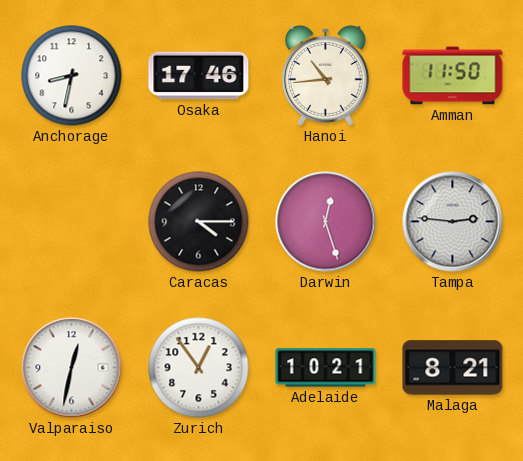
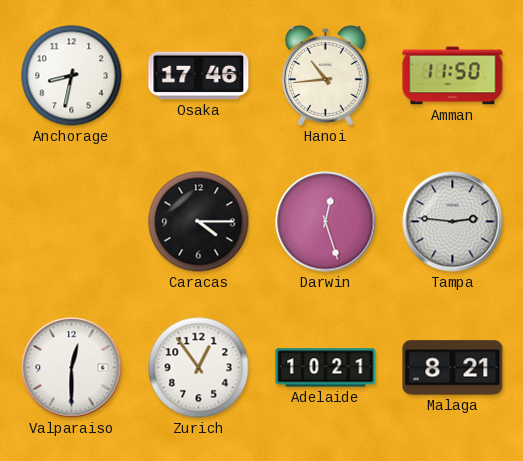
Valparaiso: 12:32 -> 12:30 (72, 368)
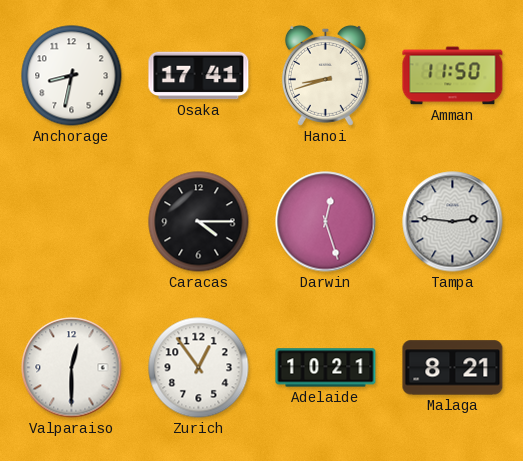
Osaka: 17:46 -> 17:41 (199, 76)
Hanoi: 10:44 -> 8:42 (325, 75)
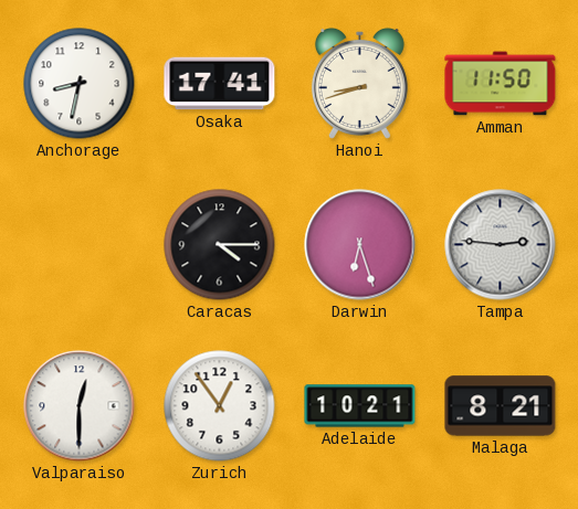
Darwin: 12:27 -> 6:27 (360, 245)
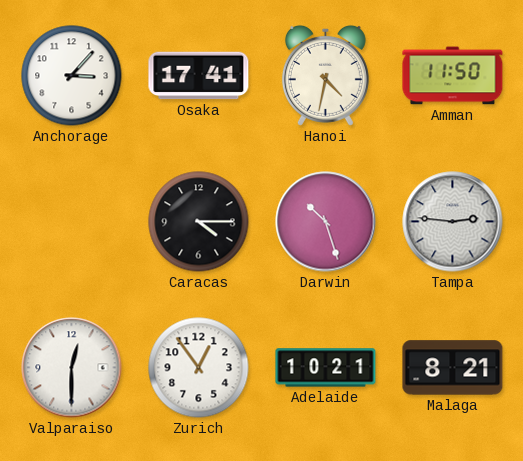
Anchorage: 8:32 -> 3:07 (72, 76)
Hanoi: 8:42 -> 4:32 (325, 75)
Darwin: 6:27 -> 10:27 (326, 222)
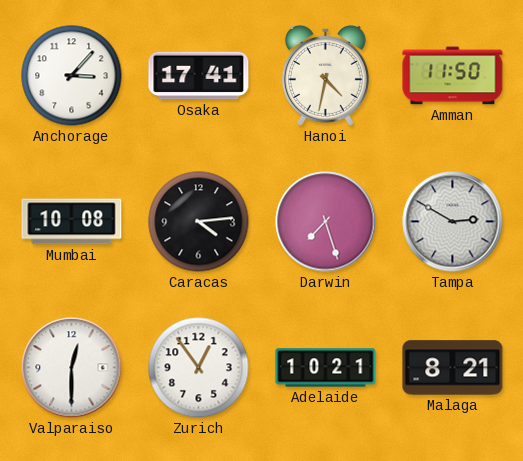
Mumbai: none -> 10:08 (72, 222)
Caracas: 4:15 -> 4:14 (199, 222)
Darwin: 10:27 -> 7:27 (326, 222)
Tampa: 2:46 -> 2:50 (453, 222)
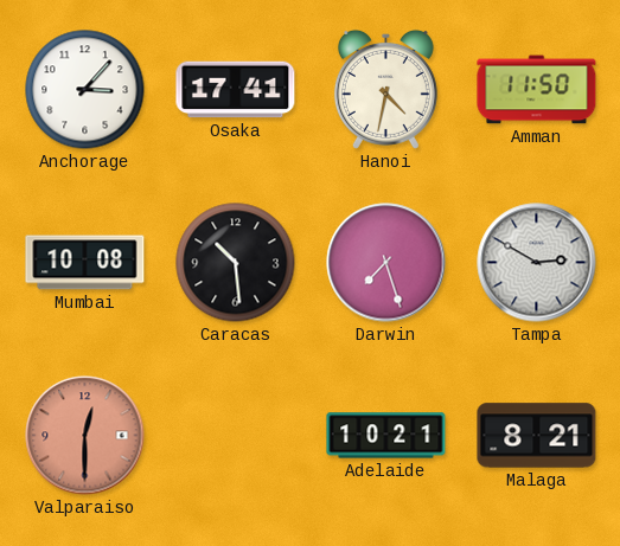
Caracas: 4:14 -> 10:29 (236, 263)
Valparaiso dial: white -> salmon (85, 436)
Zurich: 12:54 -> none (199, 368)
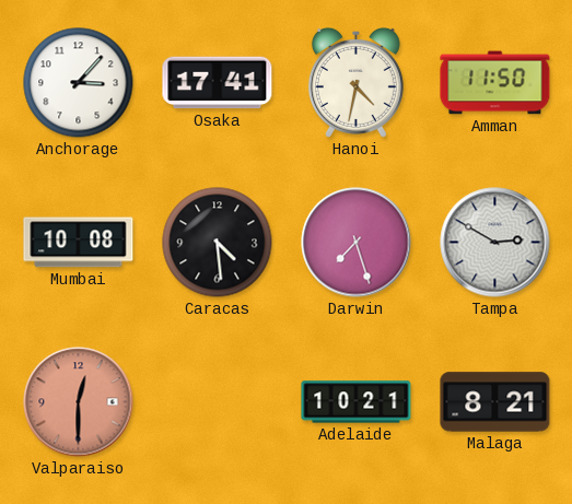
Caracas: 10:29 -> 4:29 (218, 243)
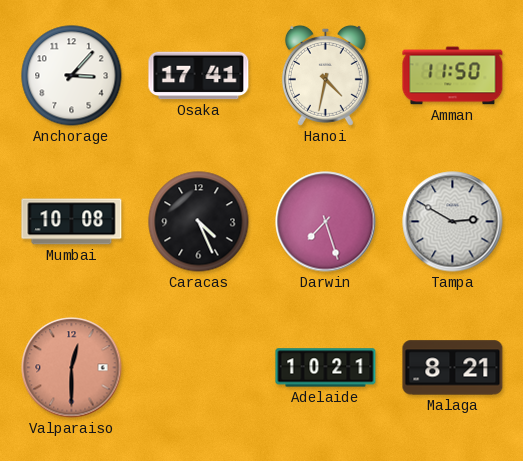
Caracas: 4:29 -> 4:26 (199, 222)
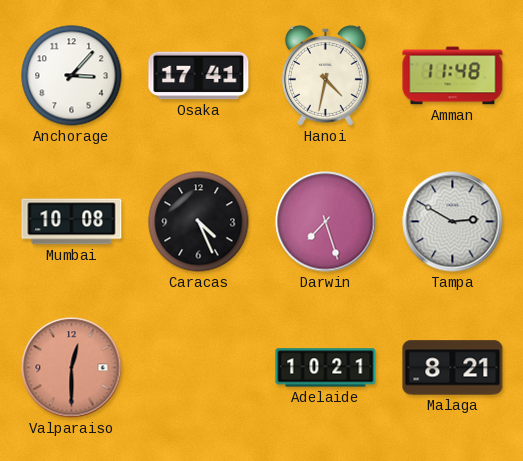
Amman: 11:50 -> 11:48 (453, 76)
